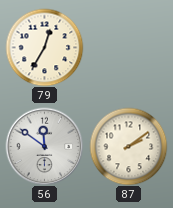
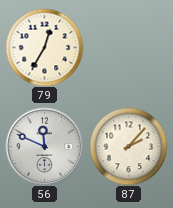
56: 11:51 -> 11:49 (44, 146)
87: 2:09 -> 2:07 (128, 146)
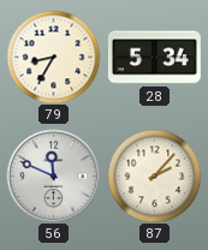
79: 12:35 -> 8:35 (53, 56)
28: none -> 5:34 (154, 58)
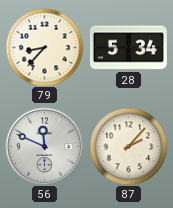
79: 8:35 -> 8:37 (44, 47)
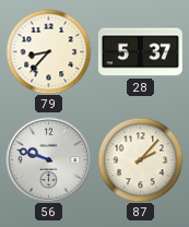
28: 5:34 -> 5:37 (140, 52)
56: 11:49 -> 9:48 (48, 159)
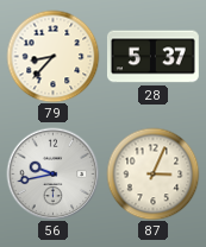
56: 9:48 -> 9:43 (52, 173)
87: 2:07 -> 3:04 (152, 173)
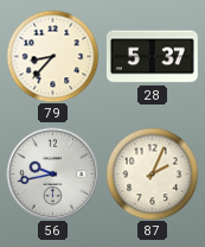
87: 3:04 -> 2:04 (152, 173)
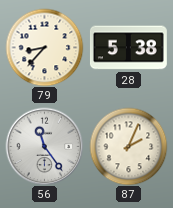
28: 5:37 -> 5:38 (128, 48)
56: 9:43 -> 11:24 (44, 146)
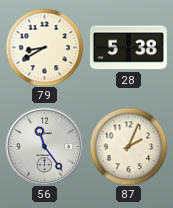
79: 8:37 -> 8:40 (44, 47)
